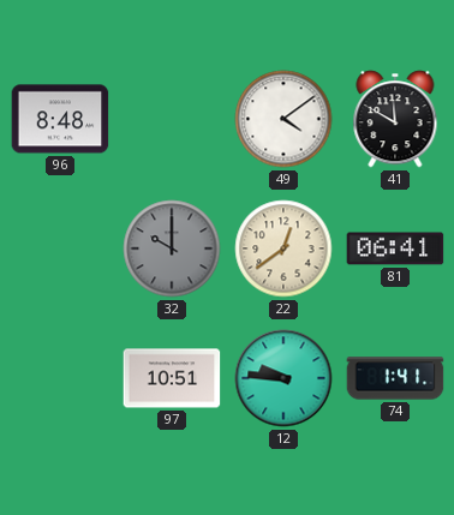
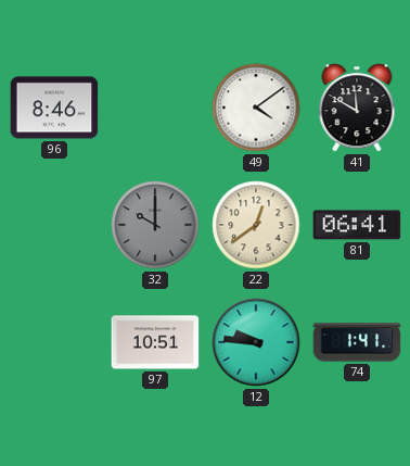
96: 8:48 -> 8:46 (54, 108)
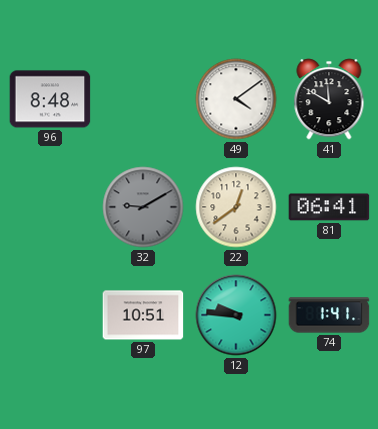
96: 8:46 -> 8:48 (50, 99)
32: 10:00 -> 9:10 (143, 207)
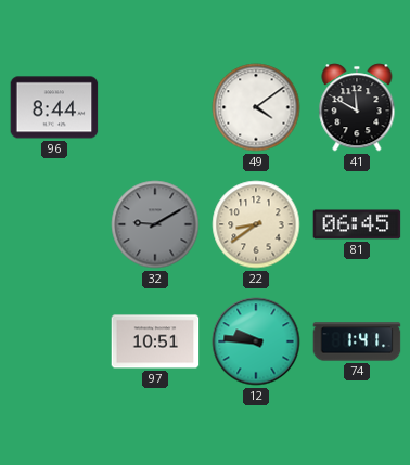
96: 8:48 -> 8:44 (54, 107)
22: 12:39 -> 8:39 (256, 224)
81: 06:41 -> 06:45 (357, 224)
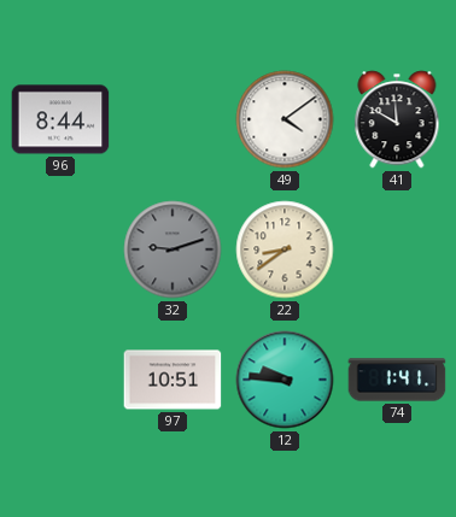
32: 9:10 -> 9:12 (173, 249)
81: 06:45 -> none (357, 224)
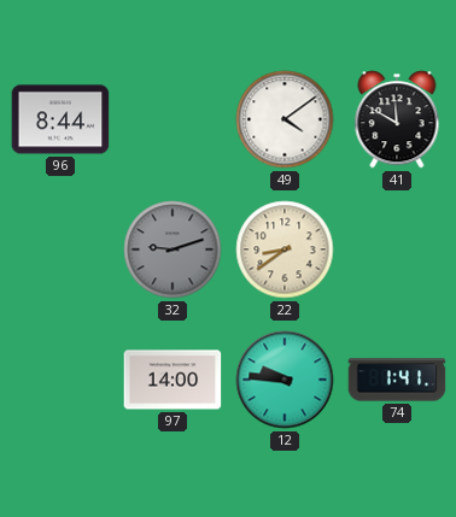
97: 10:51 -> 14:00 (173, 380)
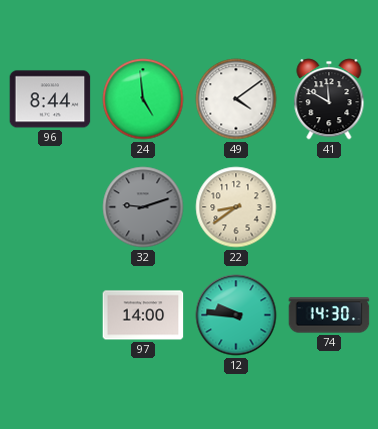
24: none -> 4:59 (143, 99)
74: 1:41 -> 14:30 (329, 315)
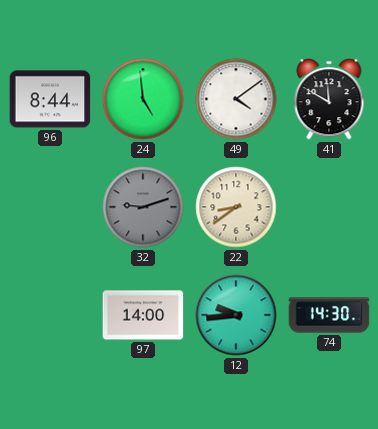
12: 9:46 -> 9:44 (236, 315)
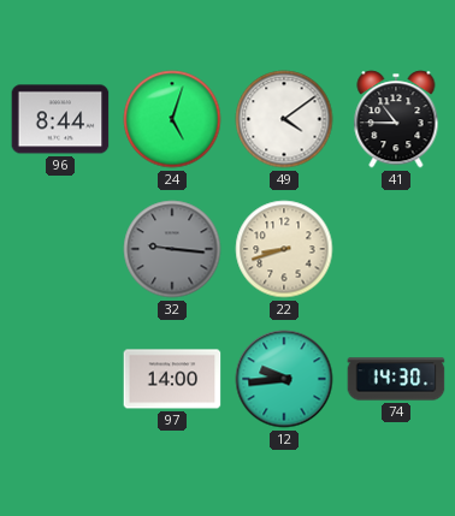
24: 4:59 -> 5:03 (172, 119)
41: 11:50 -> 10:45 (396, 119)
32: 9:12 -> 9:16 (172, 249)
22: 8:39 -> 8:42 (284, 249)
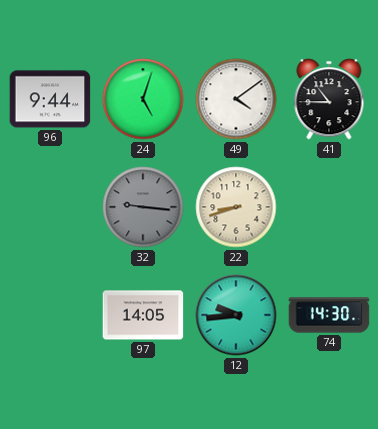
96: 8:44 -> 9:44 (50, 99)
97: 14:00 -> 14:05 (143, 315)
